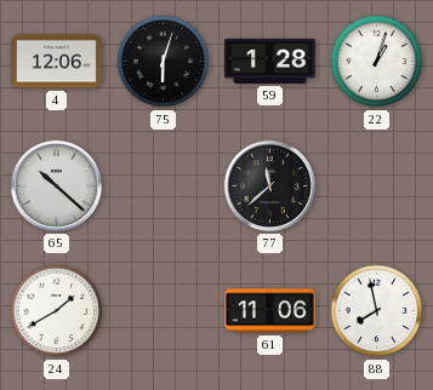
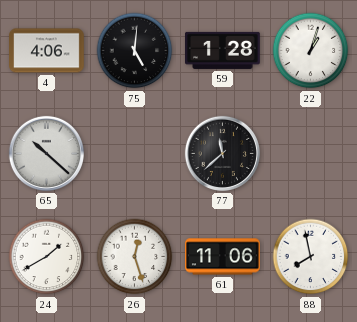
4: 12:06 -> 4:06 (47, 51)
75: 6:03 -> 5:01 (135, 51)
26: none -> 12:27 (135, 257)
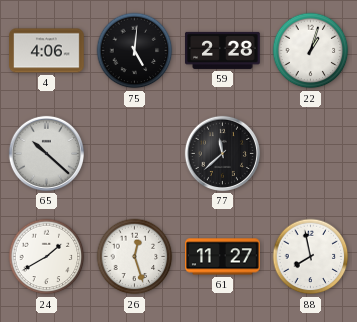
59: 1:28 -> 2:28 (223, 50)
61: 11:06 -> 11:27 (223, 257)
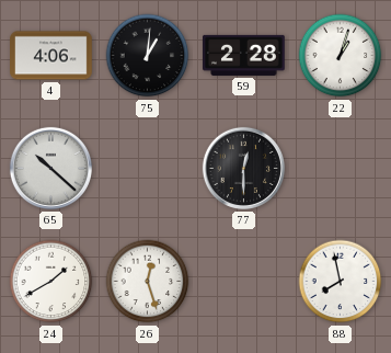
75: 5:01 -> 1:01 (148, 56)
77: 11:38 -> 12:30 (243, 168)
61: 11:27 -> none (223, 257)
